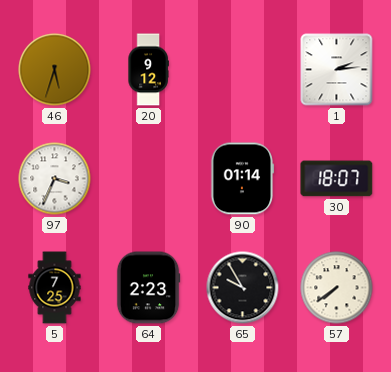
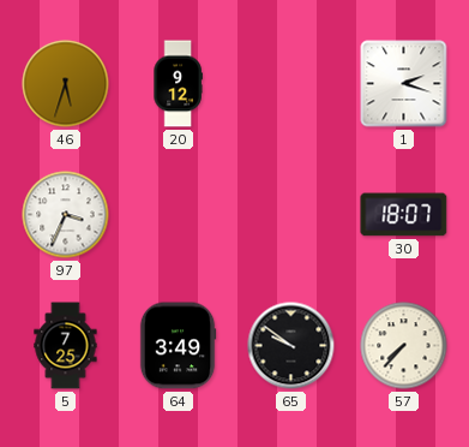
1: 2:14 -> 2:18 (404, 84)
90: 01:14 -> none (242, 179)
64: 2:23 -> 3:49 (178, 346)
65: 9:55 -> 9:51 (291, 346)
57: 7:39 -> 7:37 (404, 346)
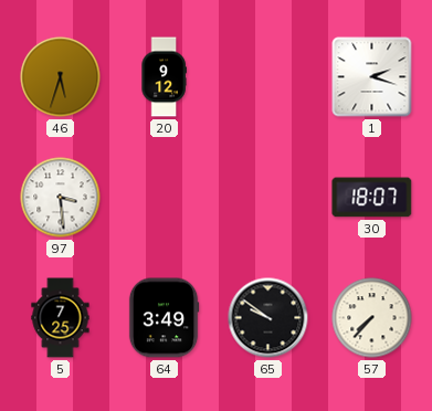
97: 3:34 -> 3:29 (61, 198)
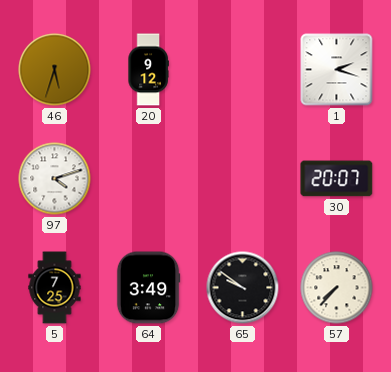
97: 3:29 -> 4:12 (55, 179)
30: 18:07 -> 20:07 (337, 179)
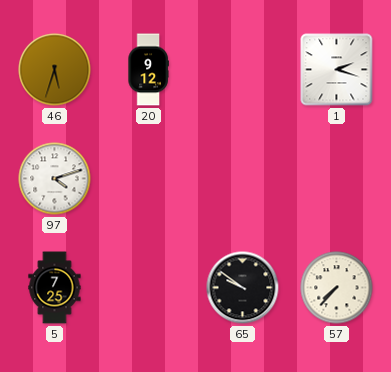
30: 20:07 -> none (337, 179)
64: 3:49 -> none (148, 288)
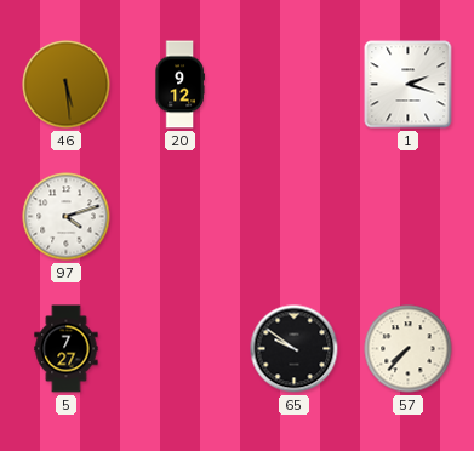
46: 5:33 -> 5:29 (67, 85)
5: 7:25 -> 7:27 (67, 349)
